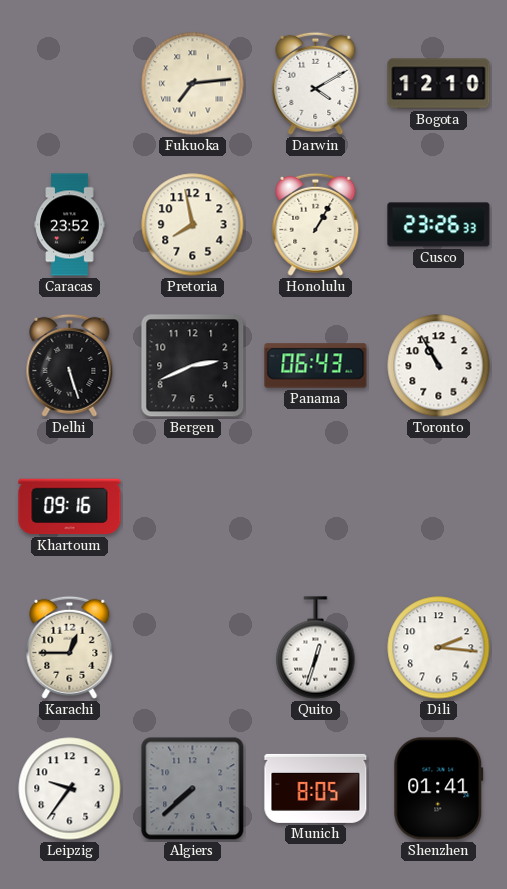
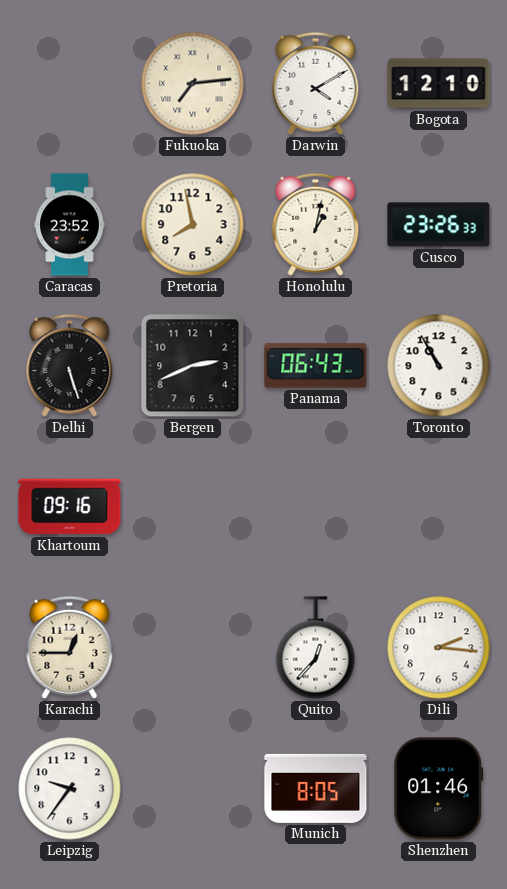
Honolulu: 1:05 -> 1:02 (316, 224)
Quito: 12:33 -> 12:37 (316, 648)
Algiers: 7:38 -> none (193, 789)
Shenzhen: 01:41 -> 01:46 (439, 789)
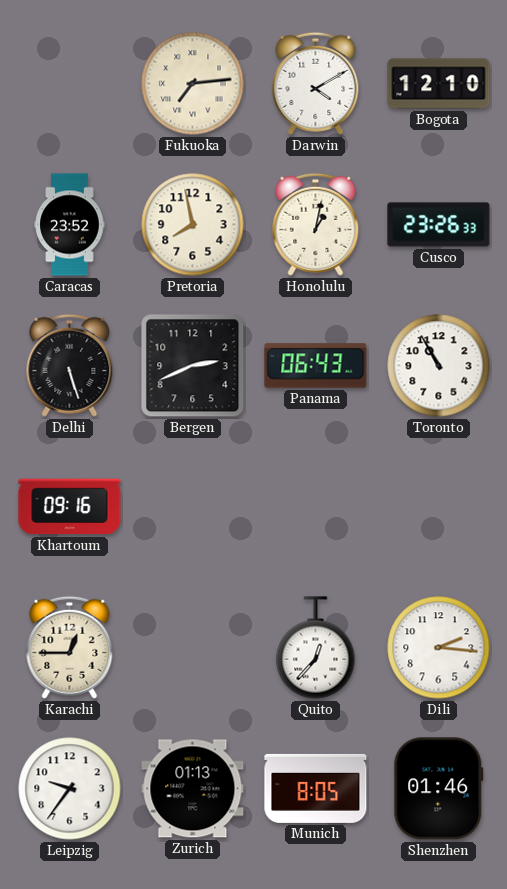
Zurich: none -> 01:13 (193, 789)
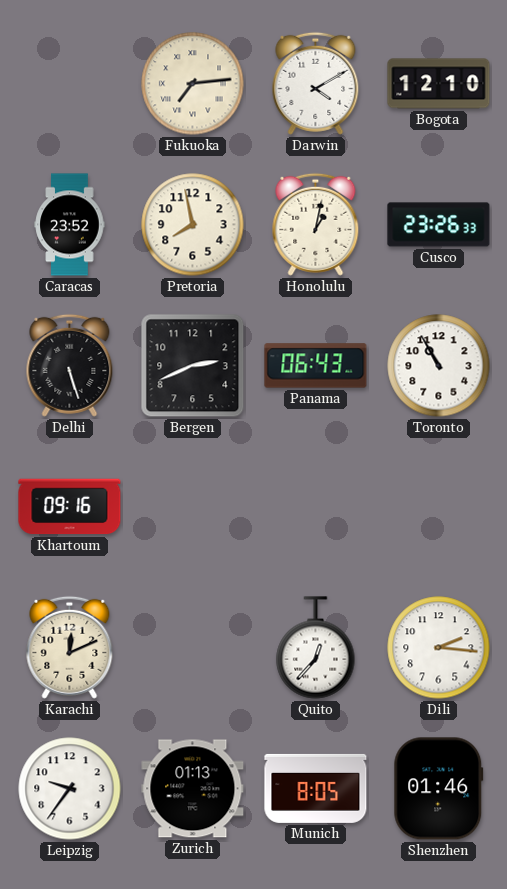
Karachi: 12:45 -> 12:11 (70, 647)
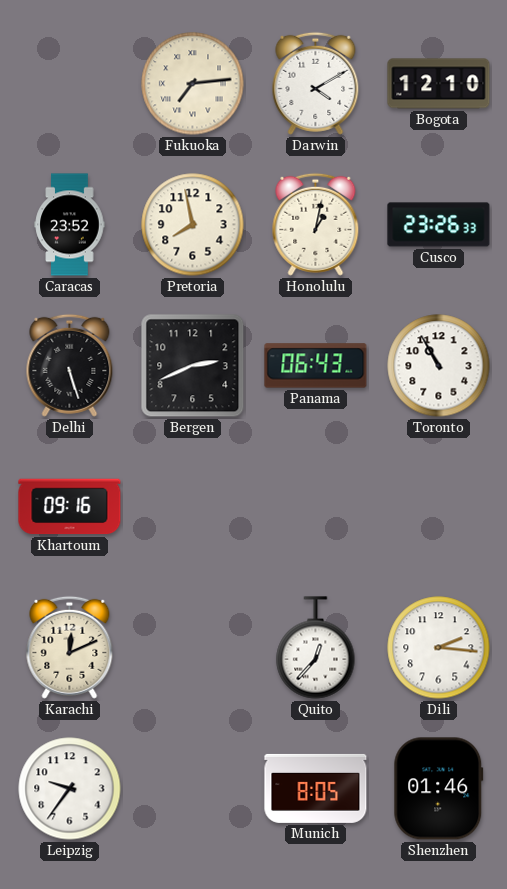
Zurich: 01:13 -> none (193, 789)
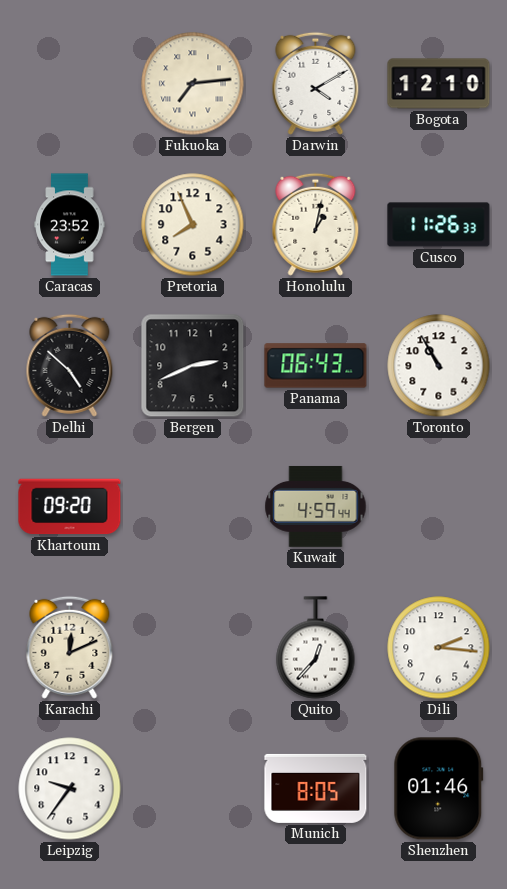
Pretoria: 7:58 -> 7:56 (193, 225)
Cusco: 23:26 -> 11:26 (439, 225)
Delhi: 5:27 -> 4:52 (70, 365)
Khartoum: 09:16 -> 09:20 (70, 507)
Kuwait: none -> 4:59 (316, 506)
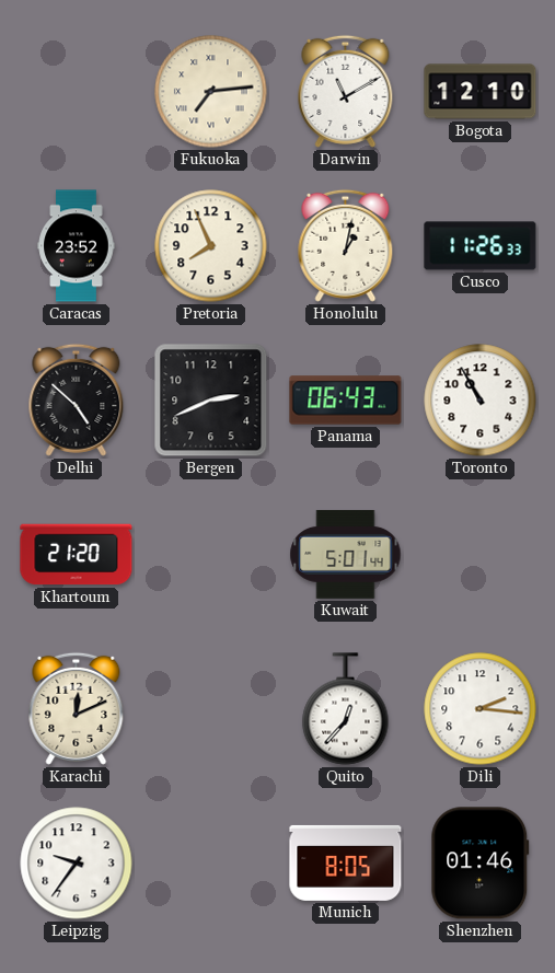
Darwin: 4:10 -> 11:10 (346, 91)
Khartoum: 09:20 -> 21:20 (77, 555)
Kuwait: 4:59 -> 5:01 (346, 554)
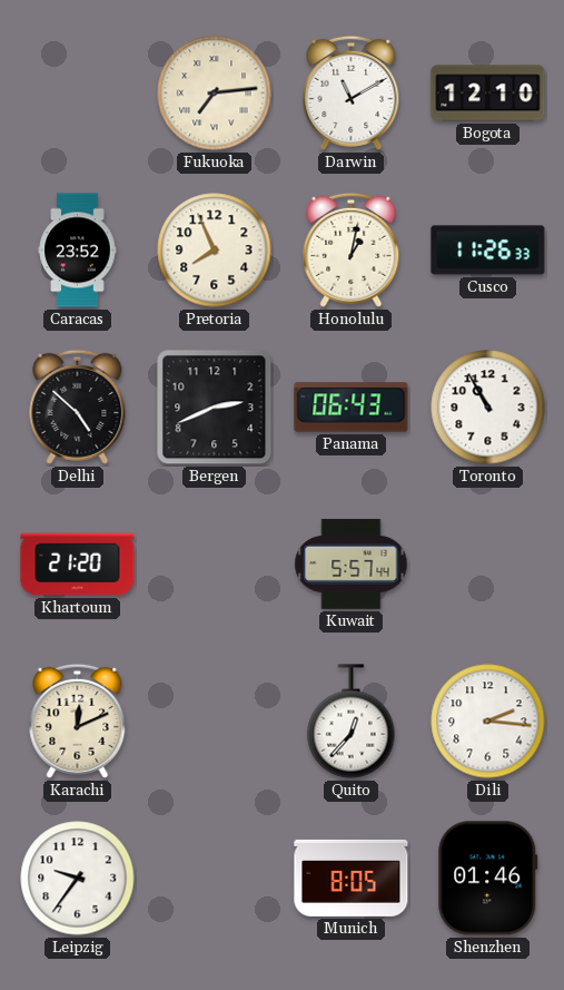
Kuwait: 5:01 -> 5:57 (352, 563)
